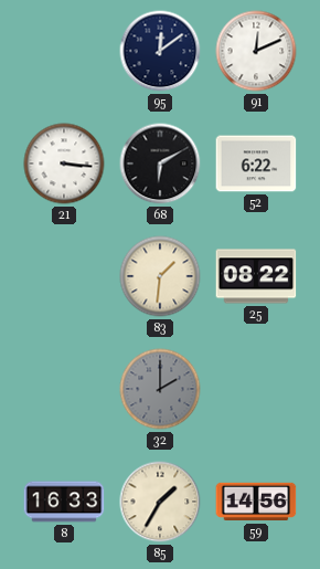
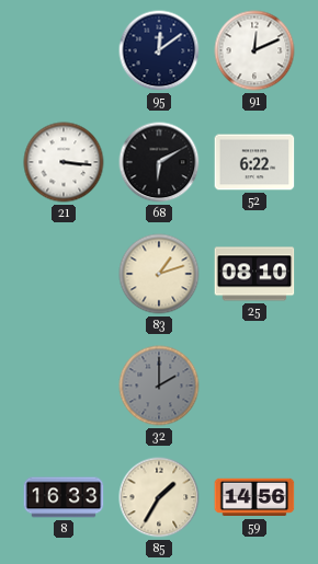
83: 1:31 -> 1:12 (159, 274)
25: 08:22 -> 08:10 (254, 274)
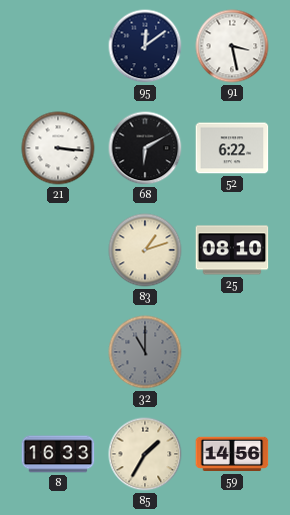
91: 12:11 -> 3:28 (232, 46)
32: 2:00 -> 11:00 (145, 352)
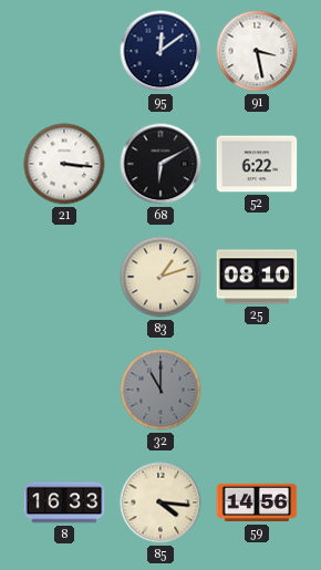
85: 1:35 -> 4:16 (161, 502)
